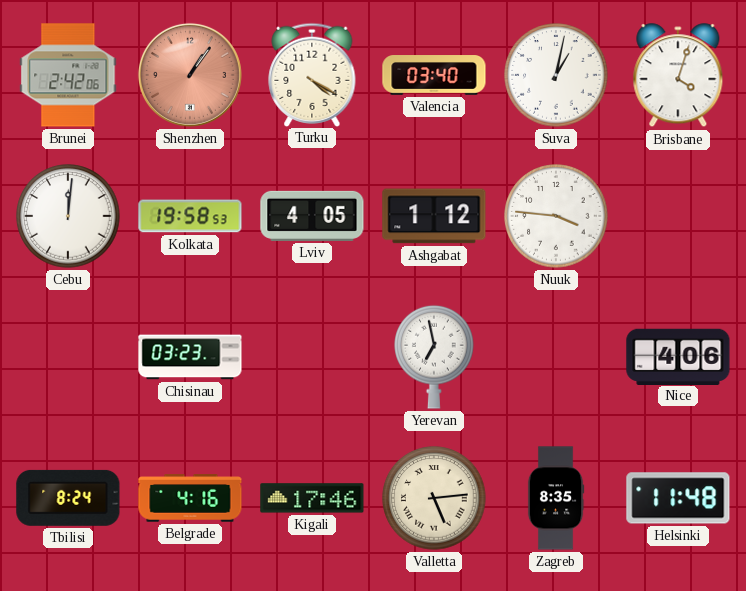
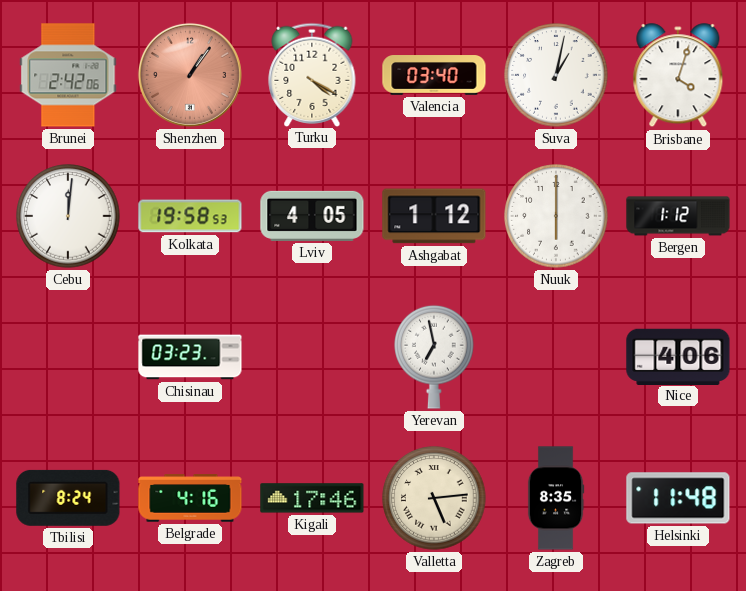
Nuuk: 3:46 -> 6:00 (556, 216)
Bergen: none -> 1:12 (678, 216)
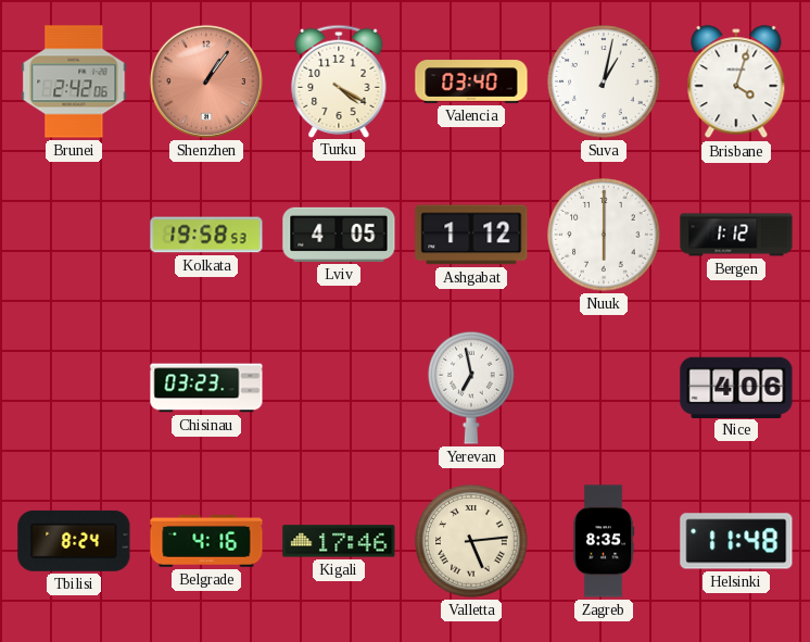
Cebu: 12:01 -> none (68, 216)
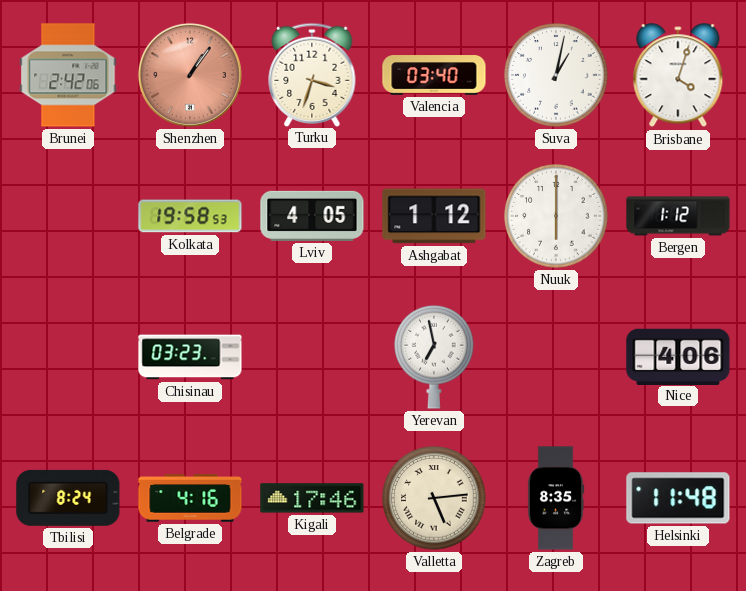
Turku: 4:20 -> 3:33 (312, 74)
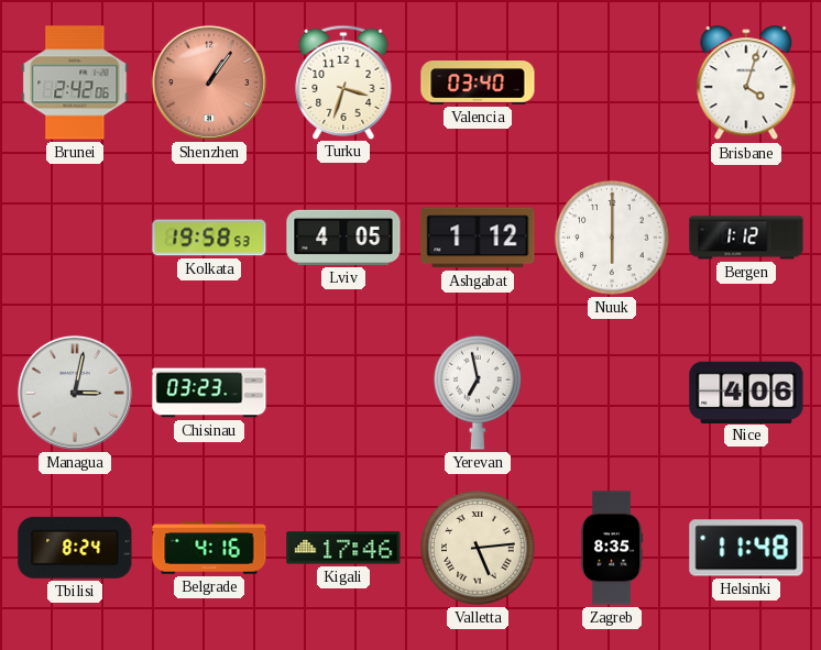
Suva: 1:02 -> none (556, 75)
Managua: none -> 3:02 (75, 393)
